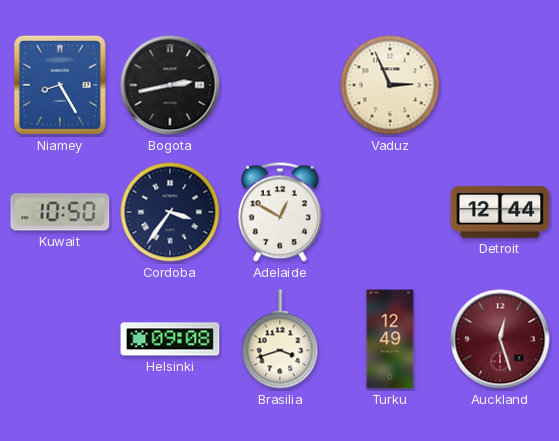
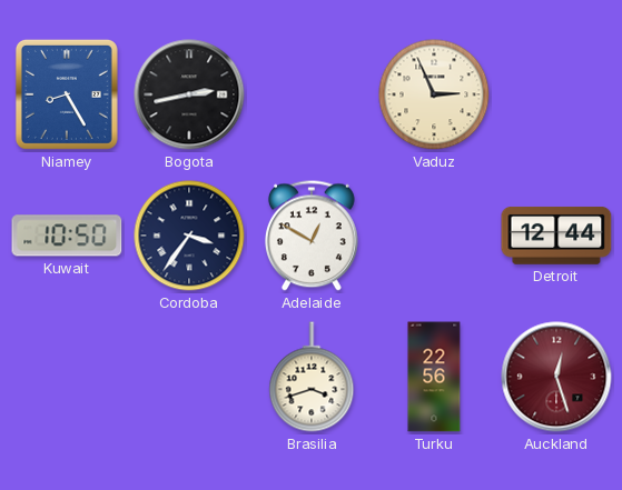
Helsinki: 09:08 -> none (170, 339)
Turku: 12:49 -> 22:56 (434, 377)
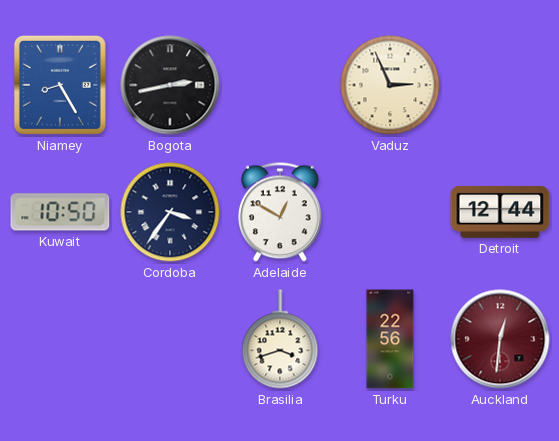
Auckland: 12:27 -> 12:31 (500, 339)
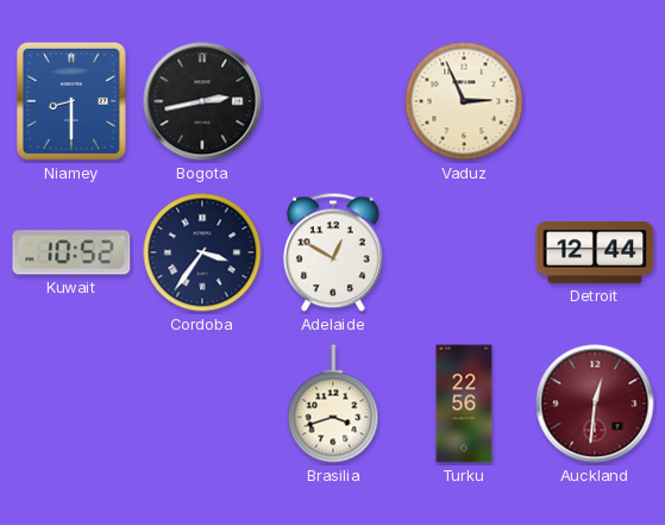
Niamey: 8:25 -> 8:30 (71, 101)
Kuwait: 10:50 -> 10:52 (71, 252)
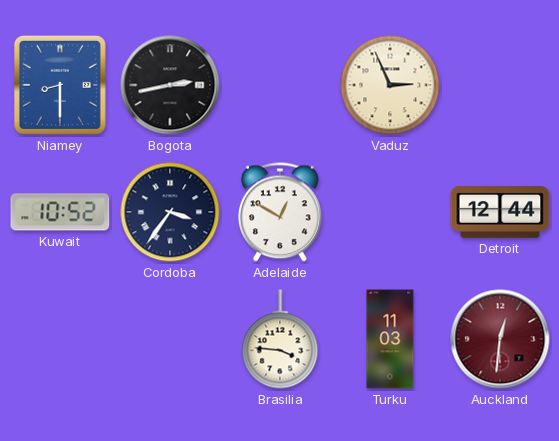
Brasilia: 3:42 -> 3:46 (280, 339)
Turku: 22:56 -> 11:03 (390, 339)
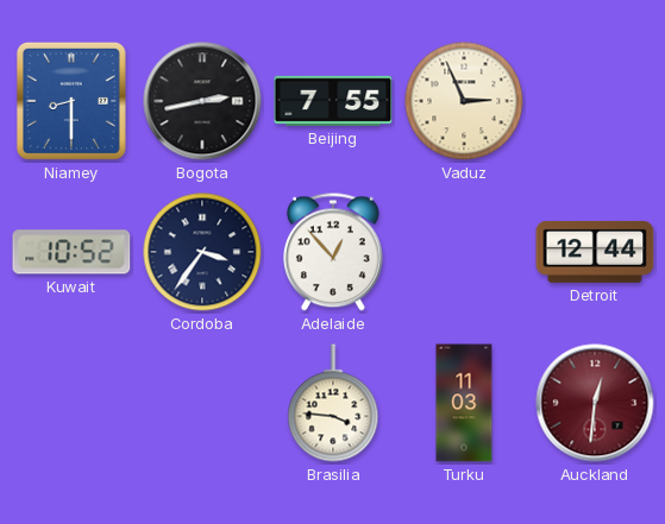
Beijing: none -> 7:55 (333, 101)
Adelaide: 12:50 -> 12:53 (333, 252)
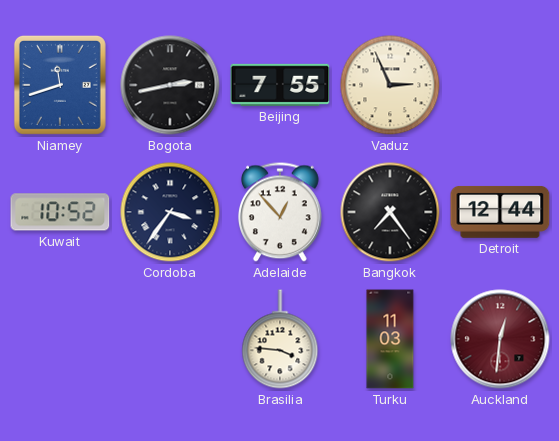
Niamey: 8:30 -> 11:42 (60, 85)
Bangkok: none -> 7:24 (390, 212)
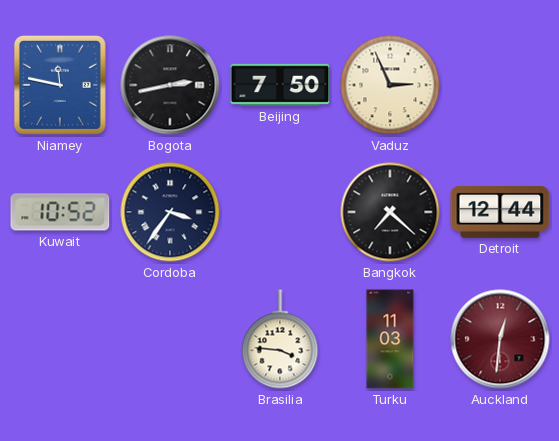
Niamey: 11:42 -> 11:47 (60, 85)
Beijing: 7:55 -> 7:50 (280, 85)
Adelaide: 12:53 -> none (280, 212)
Bangkok: 7:24 -> 7:22 (390, 212)
